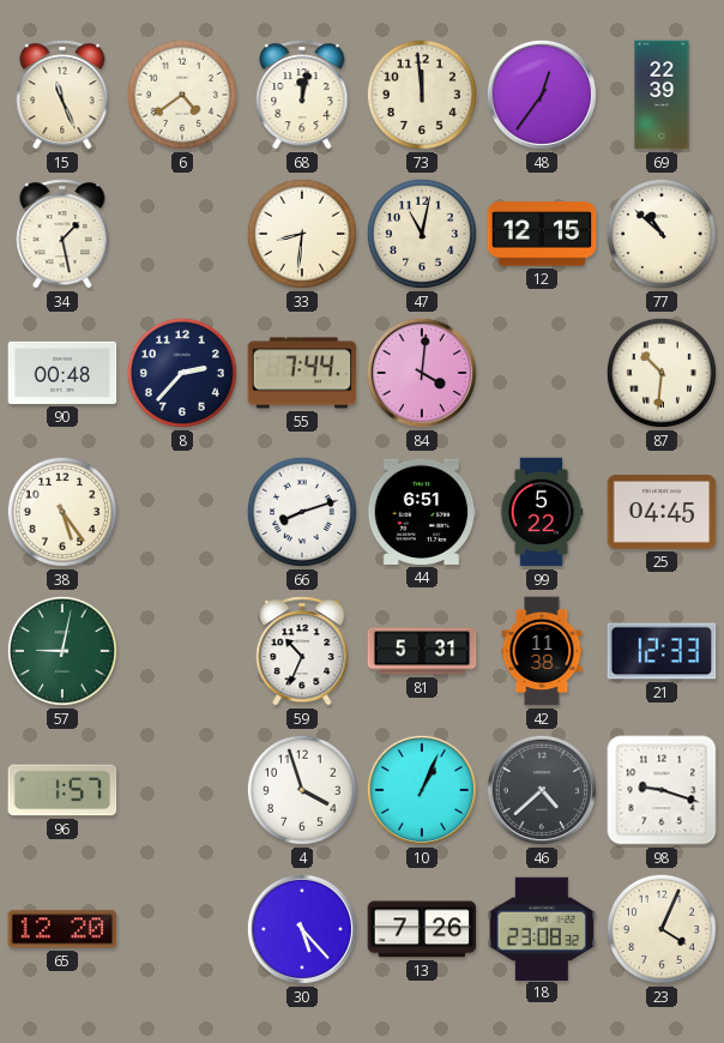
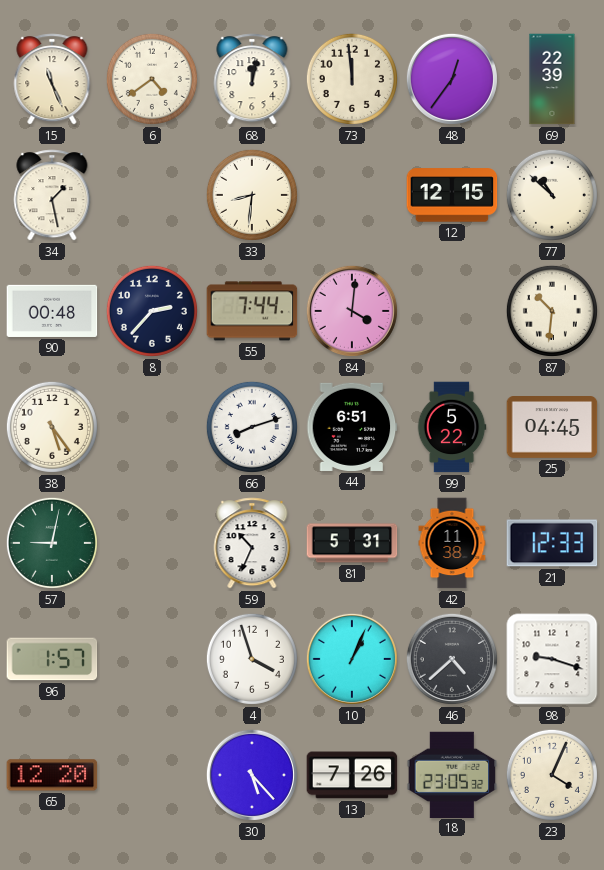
47: 11:02 -> none (422, 234)
18: 23:08 -> 23:05 (452, 774)
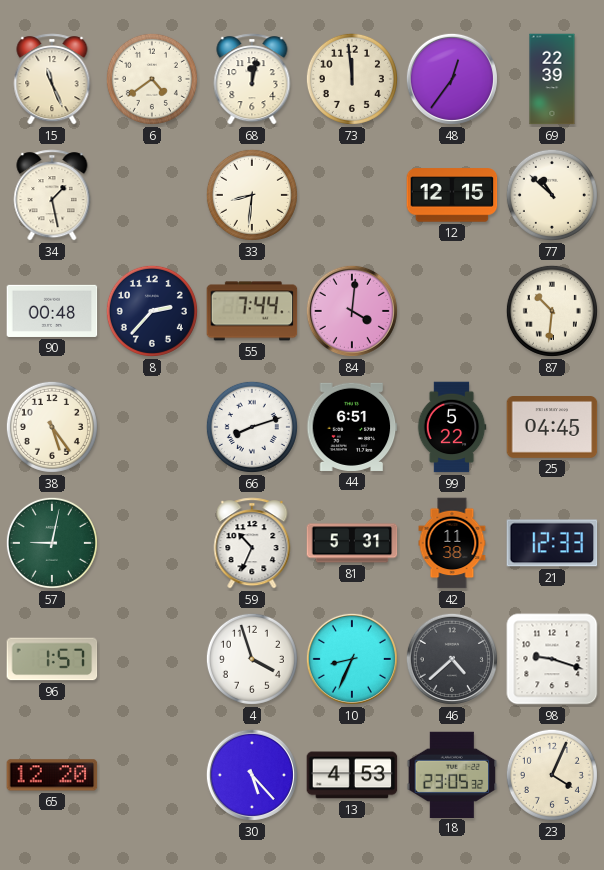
10: 1:04 -> 8:34 (352, 659)
13: 7:26 -> 4:53 (352, 775)
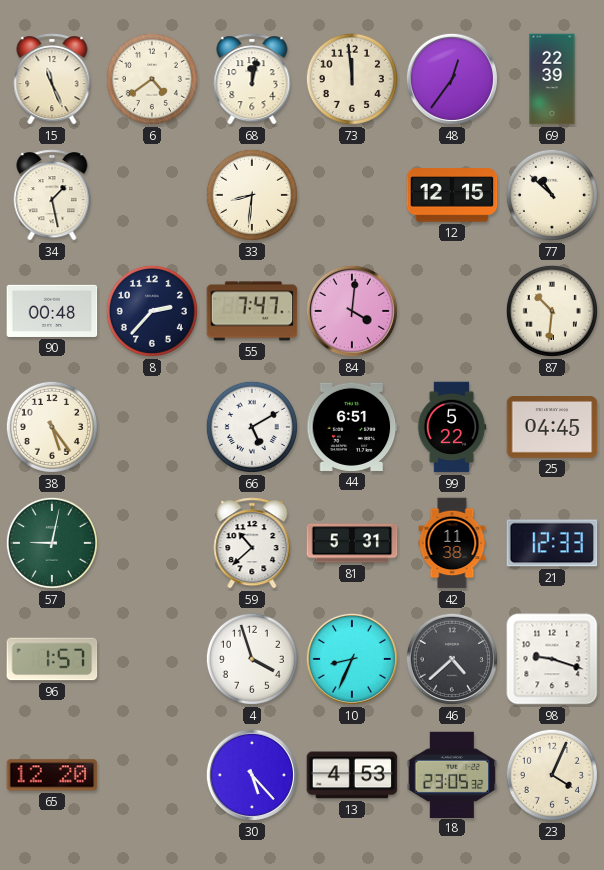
55: 7:44 -> 7:47 (252, 311)
66: 8:12 -> 5:10 (252, 427)
59: 10:34 -> 10:38 (252, 543)
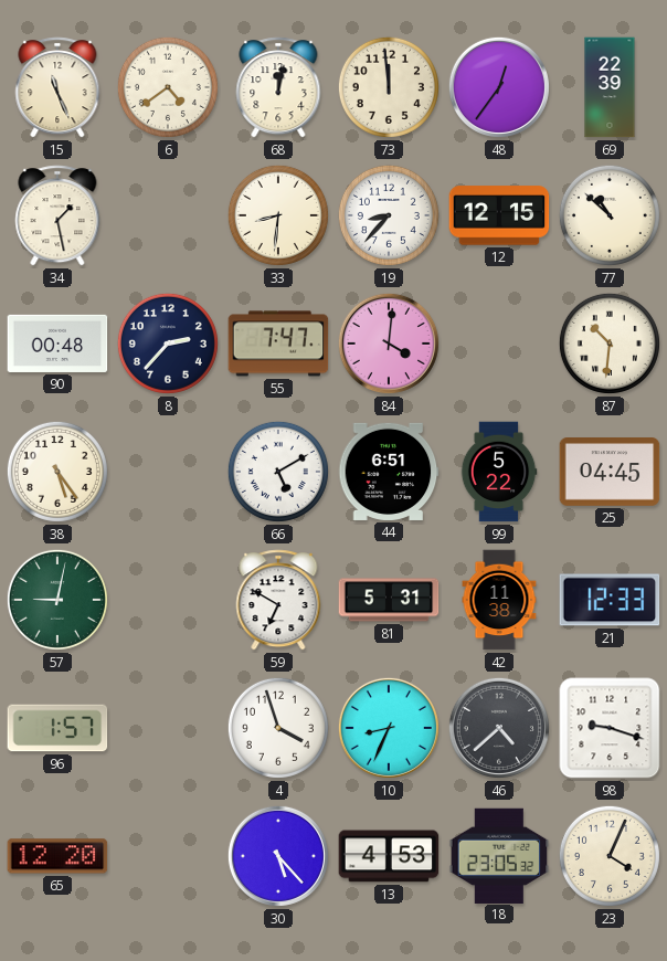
19: none -> 8:37 (389, 215)
59: 10:38 -> 6:50 (278, 600)
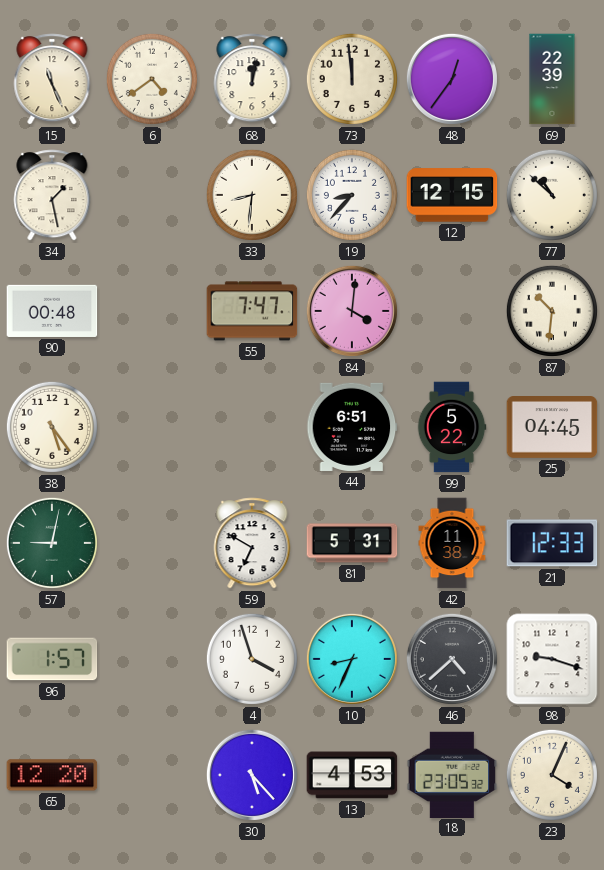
8: 2:37 -> none (168, 344)
66: 5:10 -> none (278, 472)
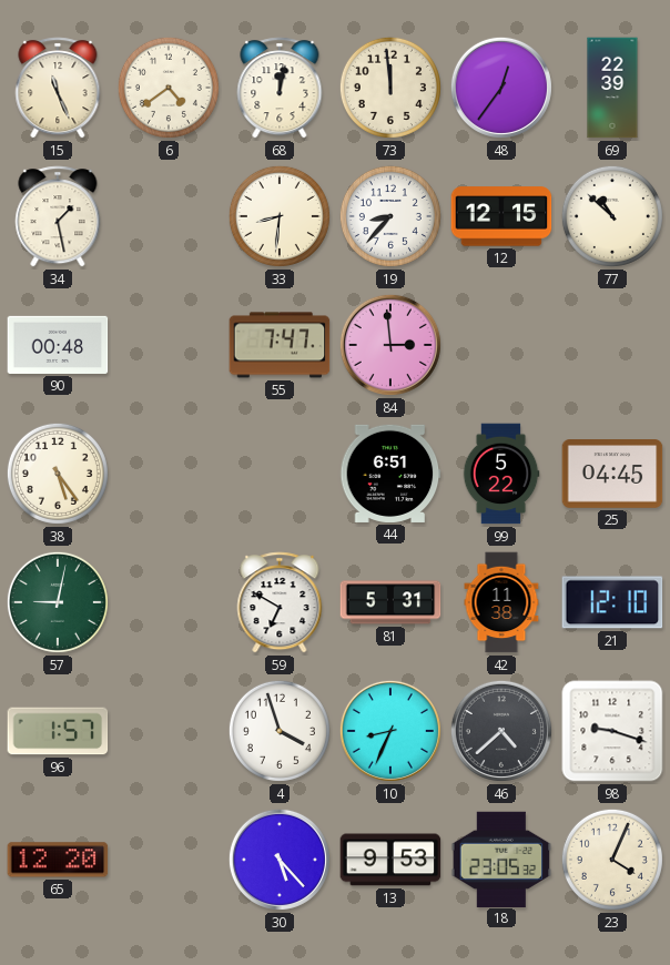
84: 4:01 -> 2:59 (390, 345)
87: 10:31 -> none (552, 311)
21: 12:33 -> 12:10 (612, 602)
13: 4:53 -> 9:53 (390, 860)
